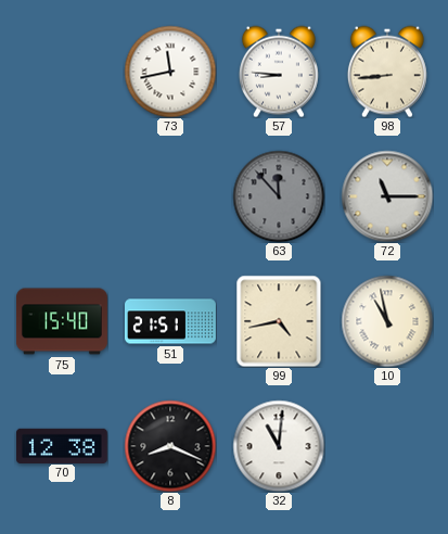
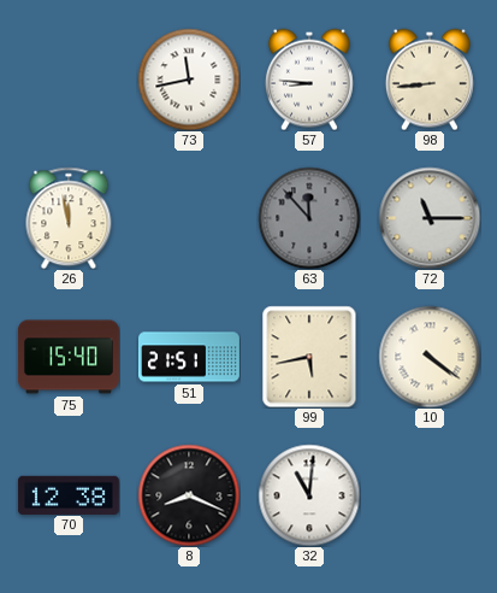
26: none -> 11:58 (69, 218)
99: 4:43 -> 5:43 (309, 357)
10: 10:58 -> 4:21 (430, 357)
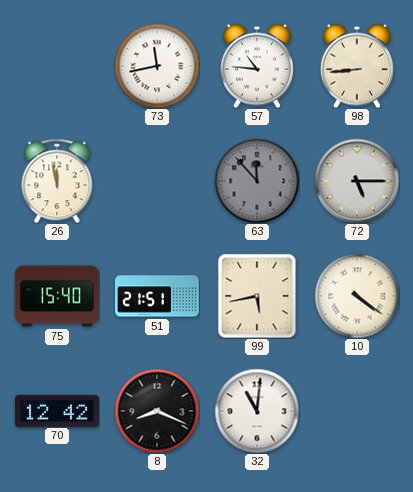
57: 8:46 -> 10:46 (257, 66)
72: 11:15 -> 5:15 (357, 181)
70: 12:38 -> 12:42 (57, 410)
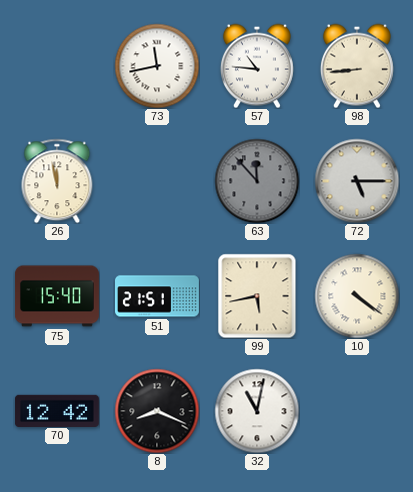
32: 11:01 -> 11:02 (257, 411)
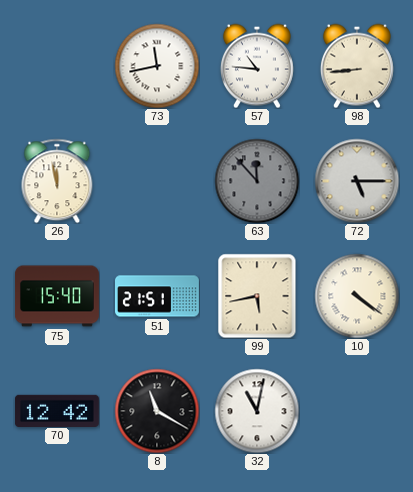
8: 8:19 -> 11:20 (157, 411)
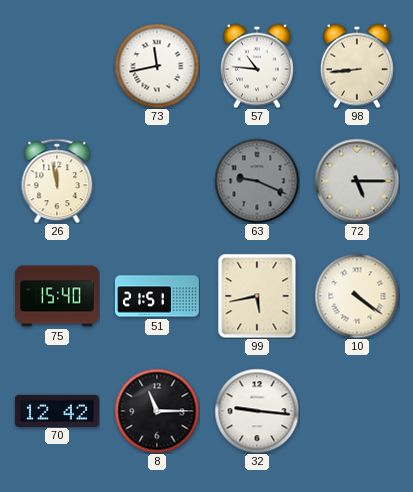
63: 11:53 -> 9:19 (257, 181)
8: 11:20 -> 11:15 (157, 411)
32: 11:02 -> 9:16 (257, 411)
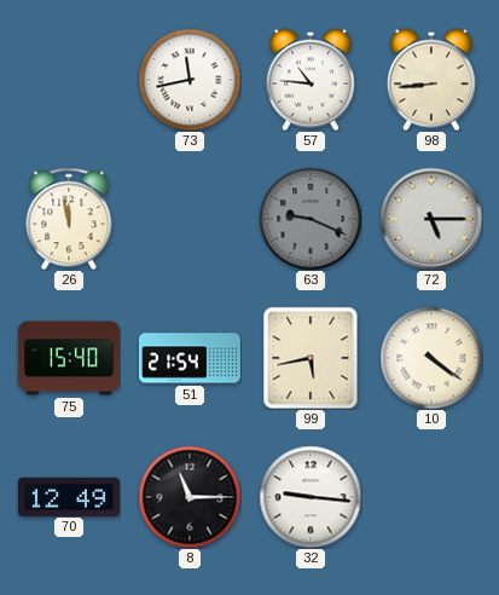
51: 21:51 -> 21:54 (191, 358)
70: 12:42 -> 12:49 (69, 496)
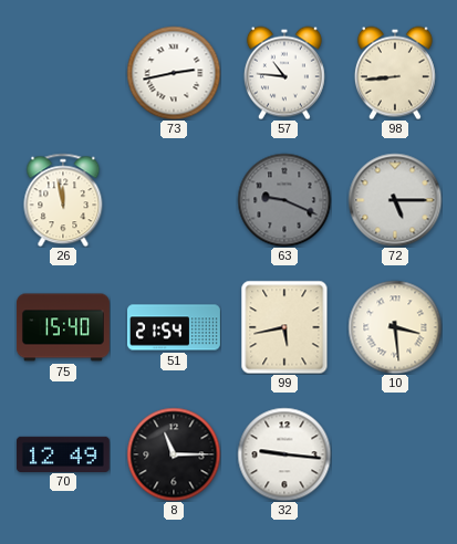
73: 11:43 -> 2:43 (174, 73)
10: 4:21 -> 3:29 (395, 327)
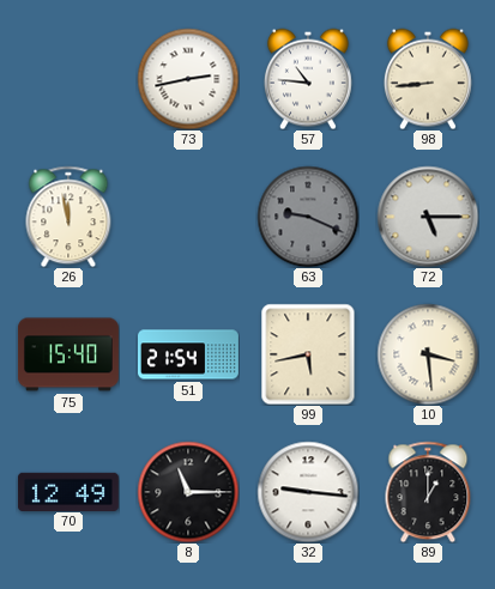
89: none -> 1:00 (428, 492)
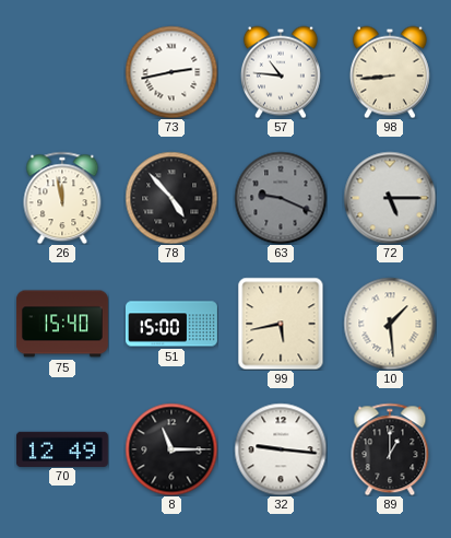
78: none -> 4:53 (171, 198)
51: 21:54 -> 15:00 (173, 324)
10: 3:29 -> 1:29 (390, 324)
